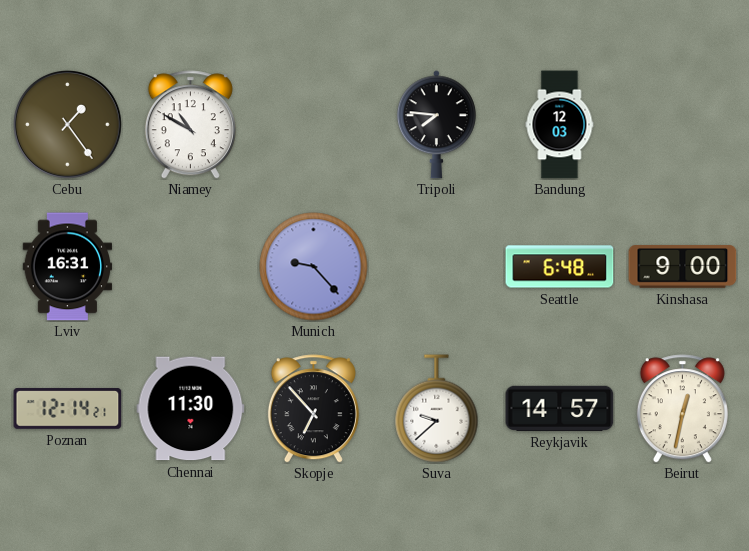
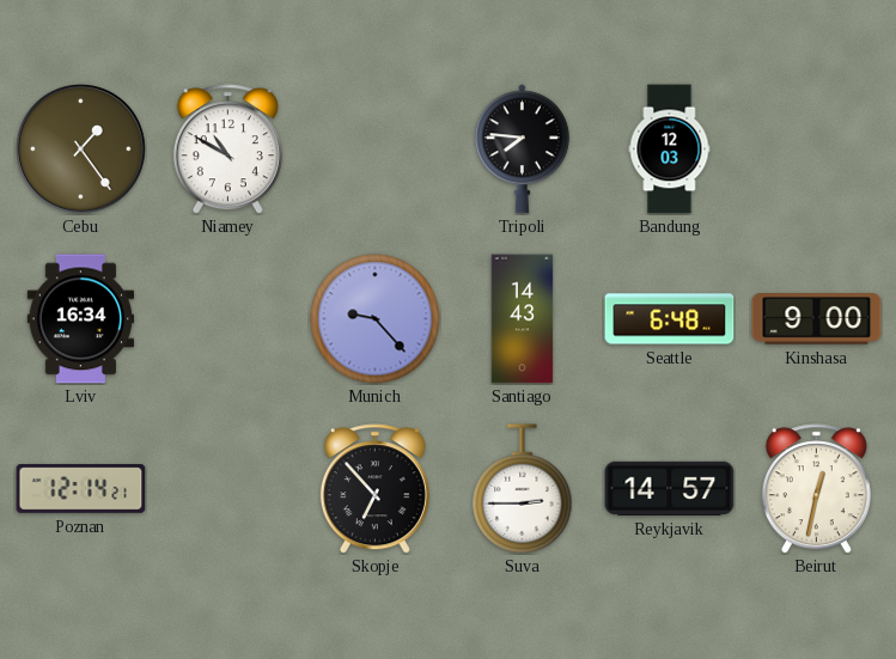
Lviv: 16:31 -> 16:34 (81, 319)
Santiago: none -> 14:43 (523, 319)
Chennai: 11:30 -> none (191, 409)
Suva: 9:38 -> 2:45 (523, 489)
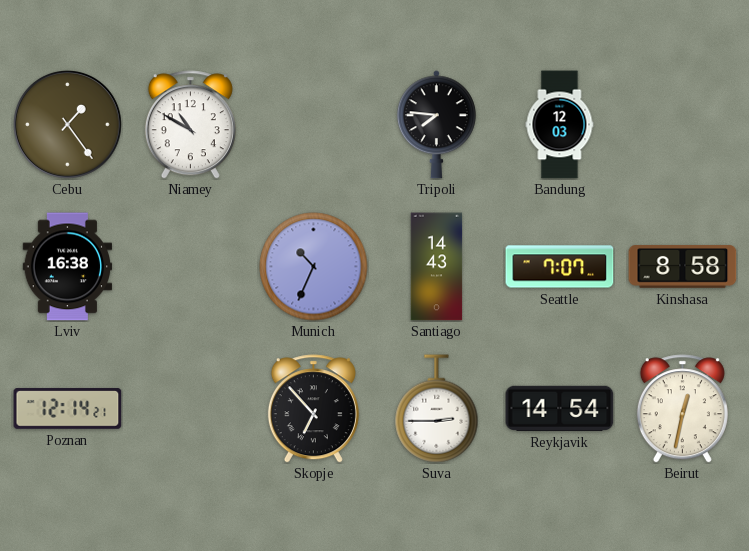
Lviv: 16:34 -> 16:38 (68, 267)
Munich: 9:23 -> 10:34 (314, 267)
Seattle: 6:48 -> 7:07 (560, 267)
Kinshasa: 9:00 -> 8:58 (683, 267)
Reykjavik: 14:57 -> 14:54 (560, 408)
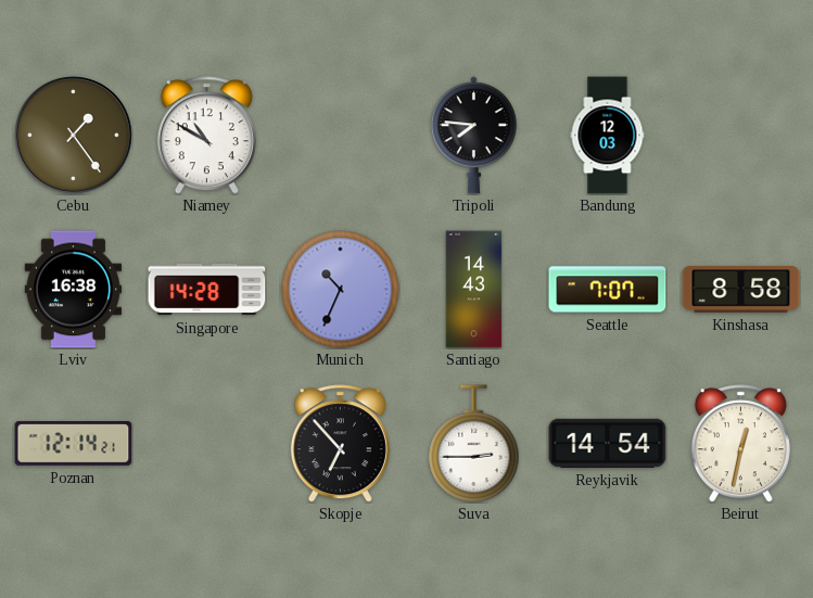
Singapore: none -> 14:28 (207, 290)
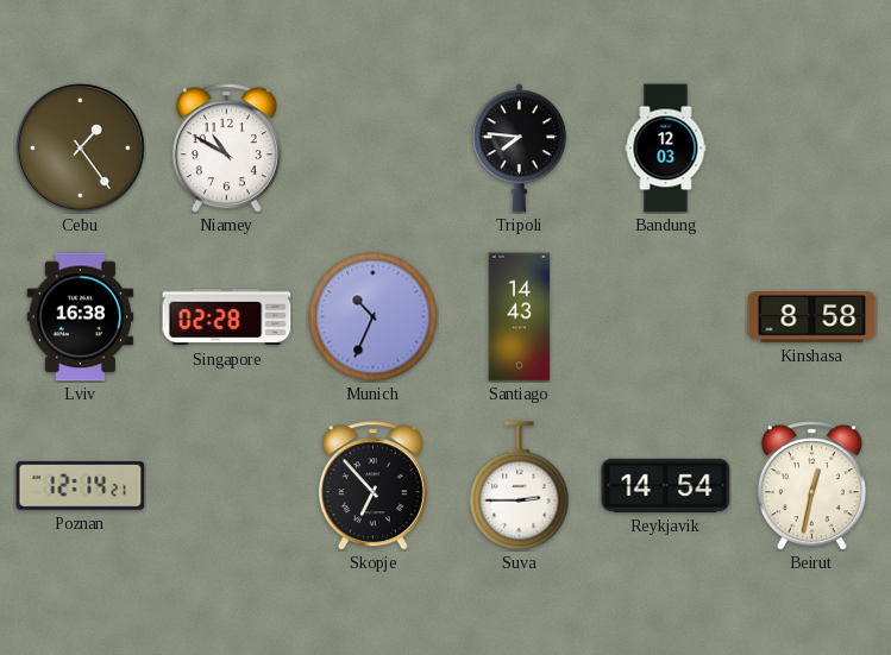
Singapore: 14:28 -> 02:28 (227, 317)
Seattle: 7:07 -> none (608, 290)
